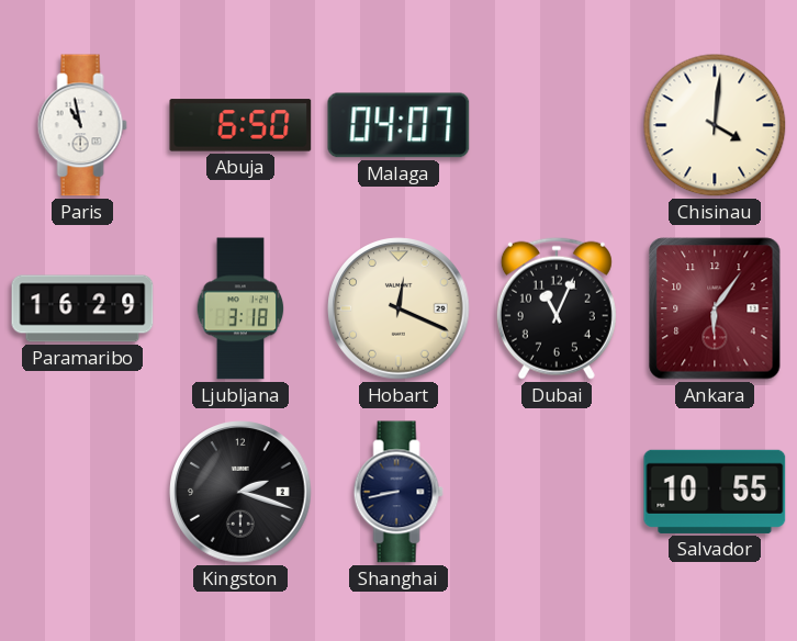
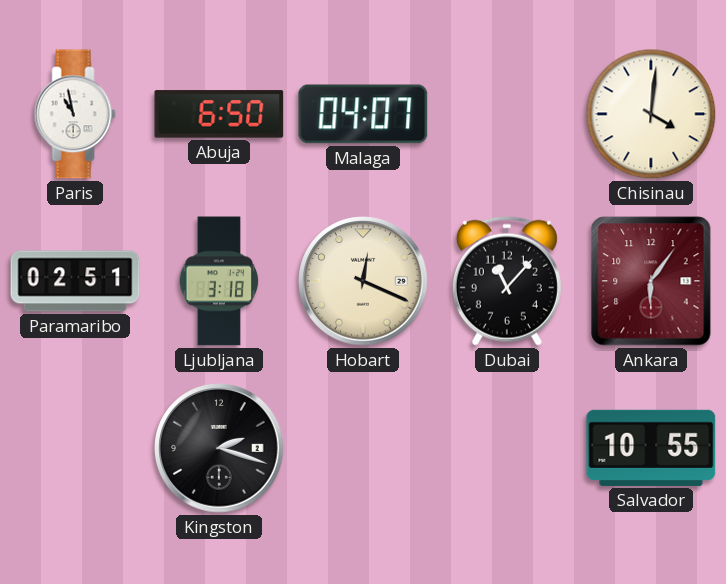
Paramaribo: 16:29 -> 02:51 (75, 281)
Dubai: 11:04 -> 11:07 (507, 281)
Shanghai: 8:43 -> none (398, 492)
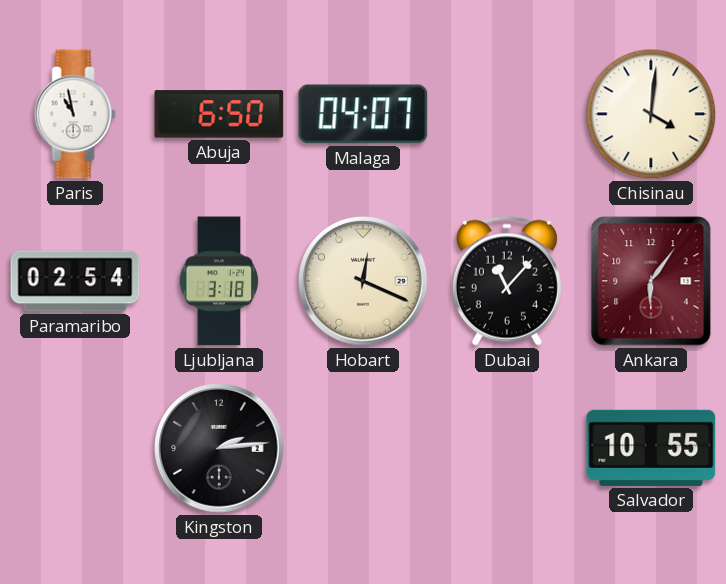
Paramaribo: 02:51 -> 02:54 (75, 281)
Kingston: 2:18 -> 2:14 (219, 448)
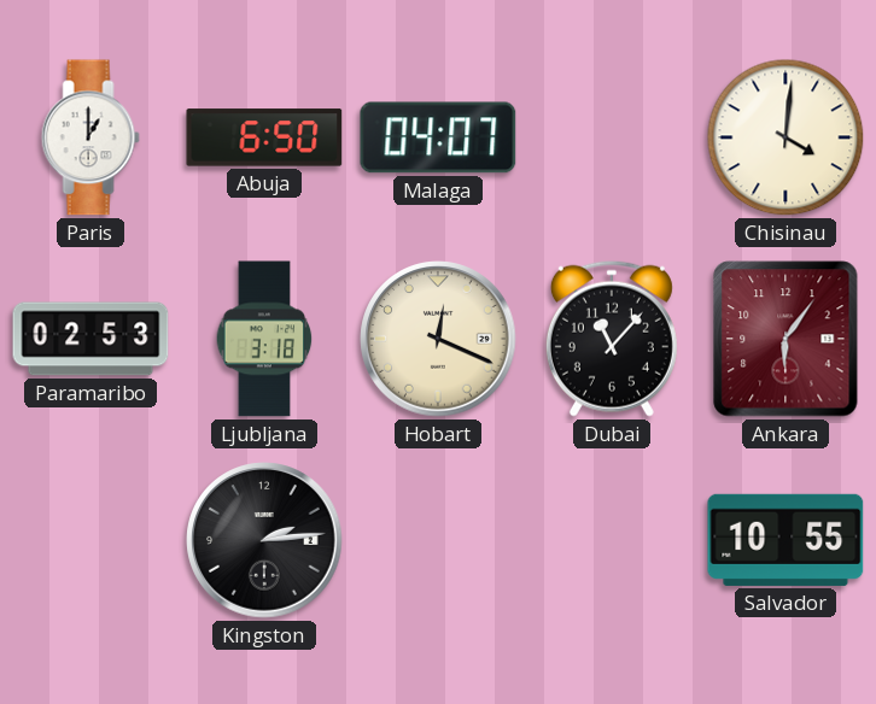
Paris: 10:58 -> 1:00 (90, 137)
Paramaribo: 02:54 -> 02:53 (90, 339)
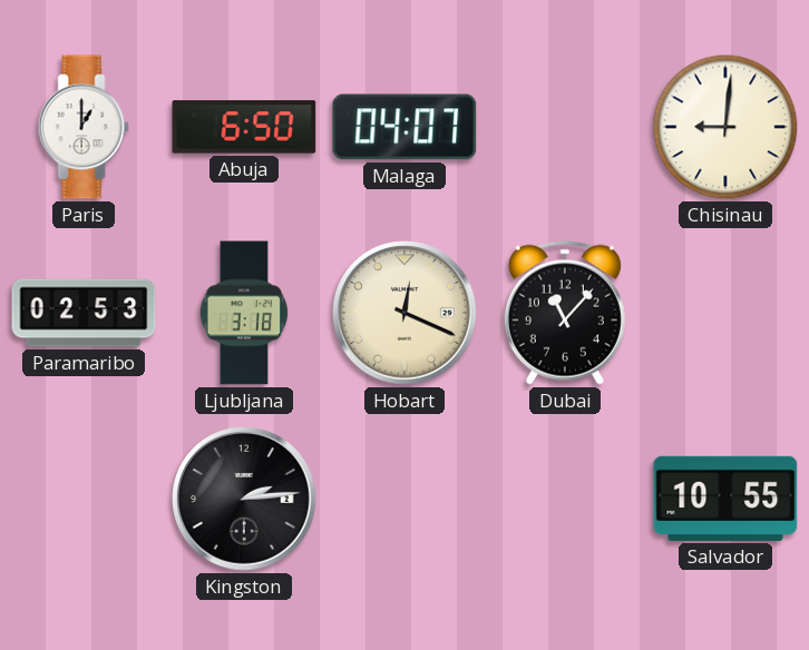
Chisinau: 4:01 -> 9:01 (725, 127)
Ankara: 6:06 -> none (786, 339)
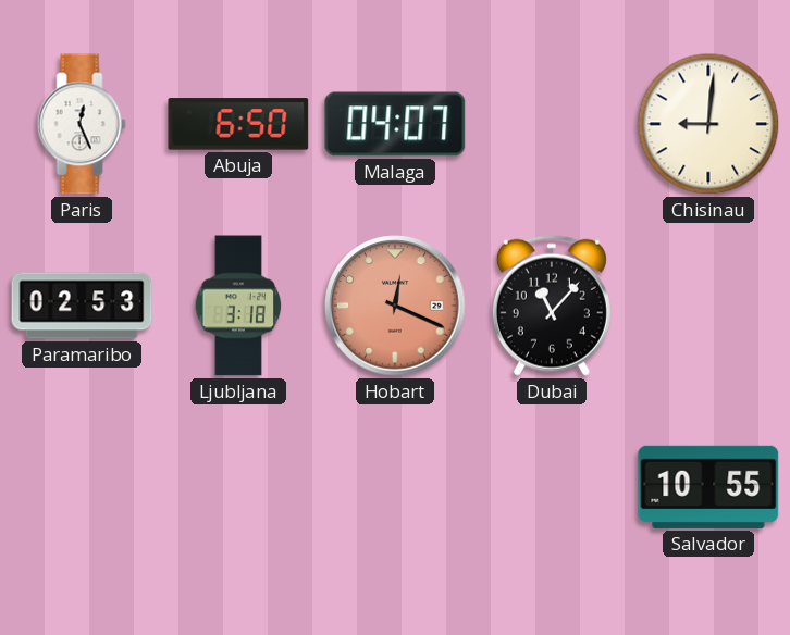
Paris: 1:00 -> 12:26 (82, 124)
Hobart dial: cream -> salmon (395, 306)
Kingston: 2:14 -> none (244, 499)
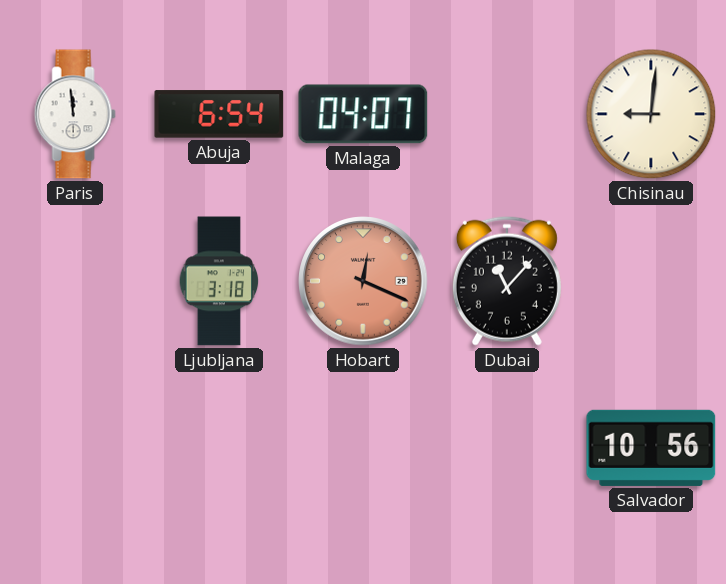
Paris: 12:26 -> 11:59 (75, 114)
Abuja: 6:50 -> 6:54 (219, 114)
Paramaribo: 02:53 -> none (82, 306)
Salvador: 10:55 -> 10:56 (651, 448)
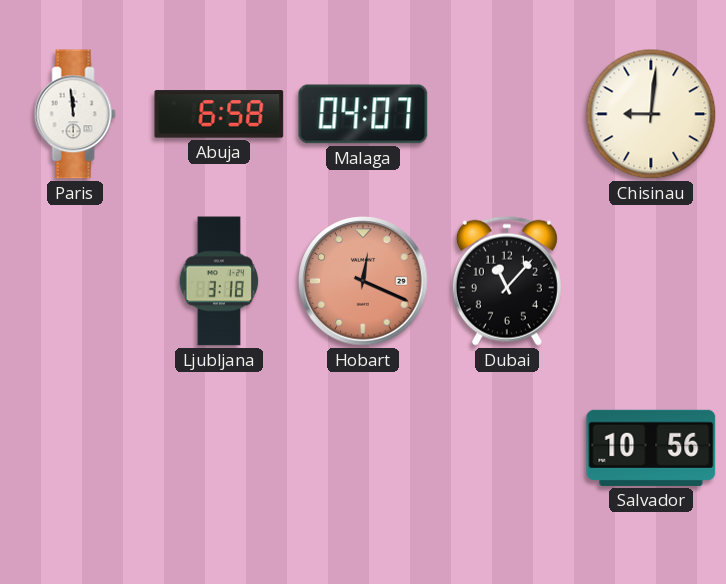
Abuja: 6:54 -> 6:58 (219, 114)
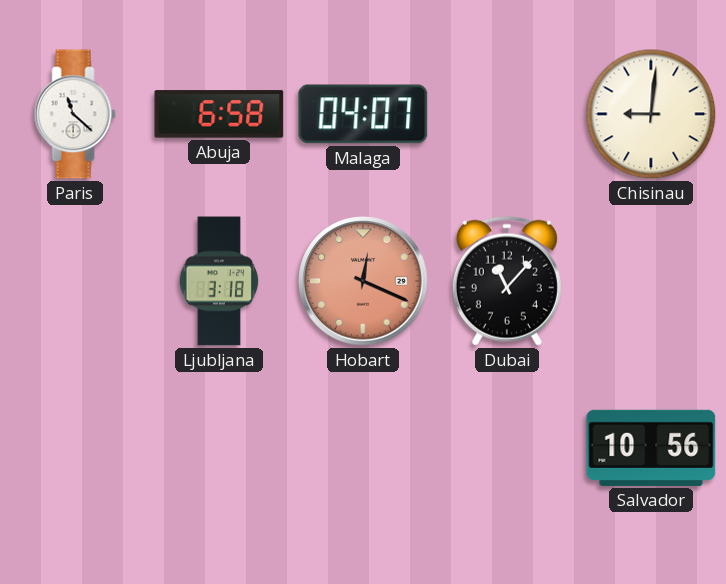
Paris: 11:59 -> 11:22 (75, 114)
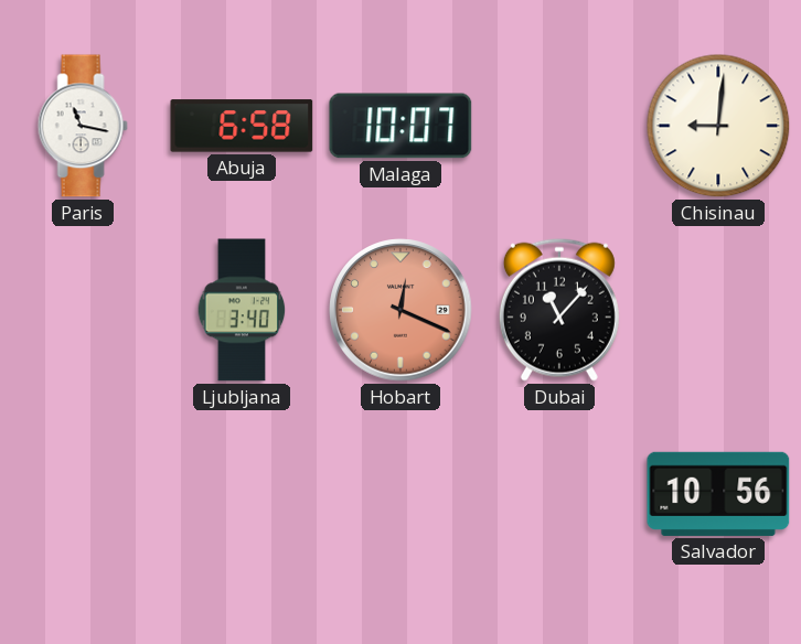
Paris: 11:22 -> 11:17 (83, 126)
Malaga: 04:07 -> 10:07 (400, 126)
Ljubljana: 3:18 -> 3:40 (242, 310)
